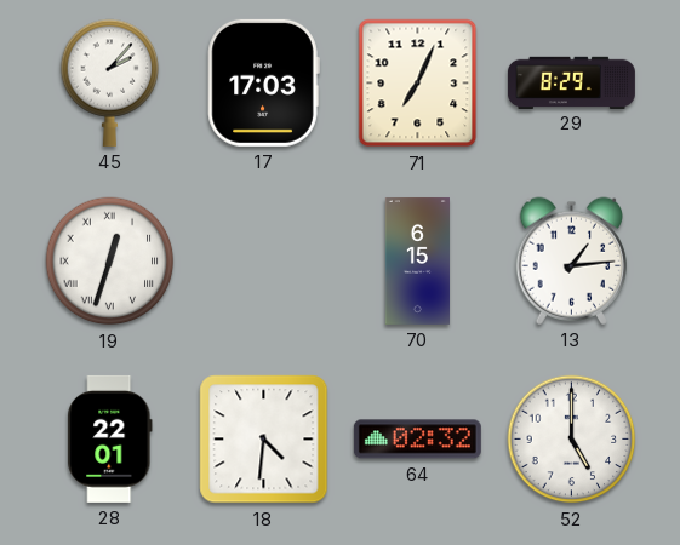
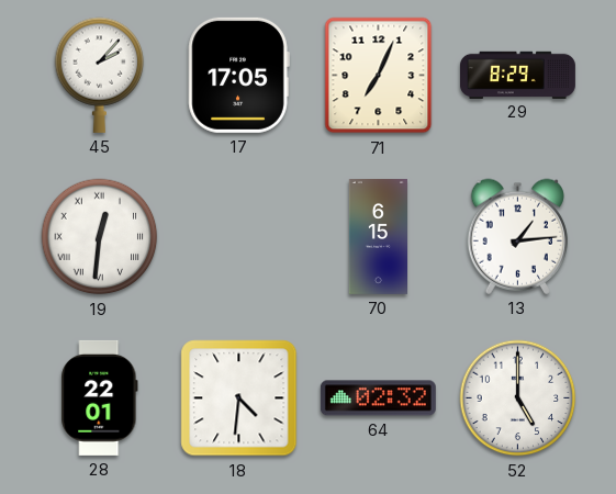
17: 17:03 -> 17:05 (238, 75)
19: 12:33 -> 12:31 (100, 237)
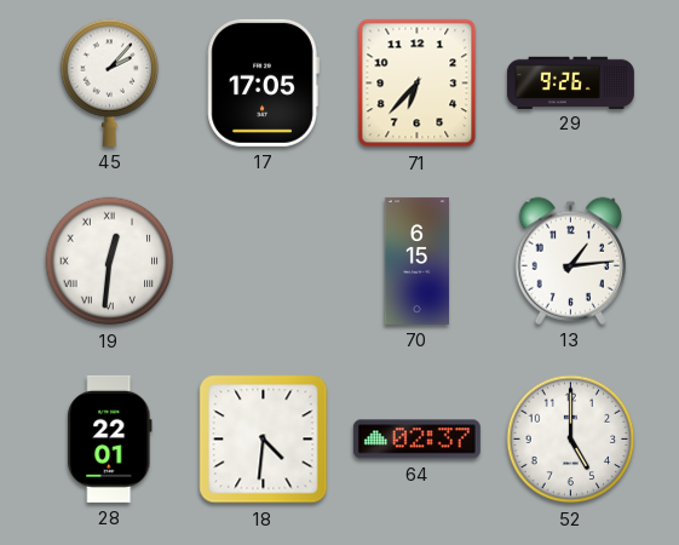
71: 7:04 -> 6:37 (418, 84)
29: 8:29 -> 9:26 (570, 82)
64: 02:32 -> 02:37 (416, 440)
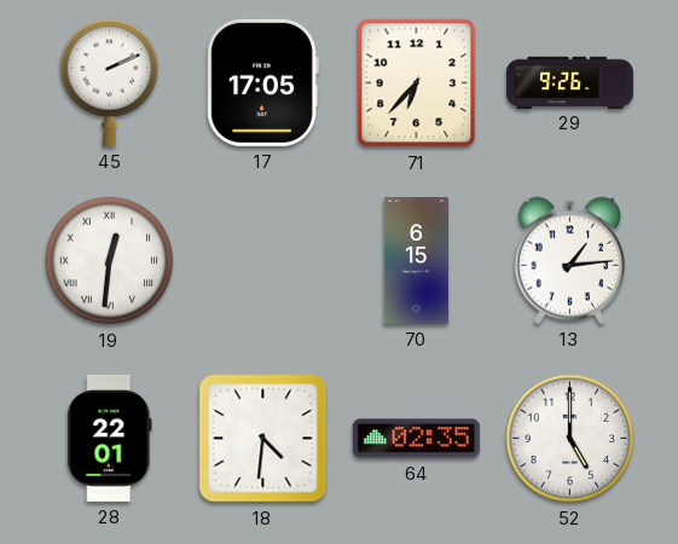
45: 2:07 -> 2:11 (110, 82)
64: 02:37 -> 02:35 (416, 439)
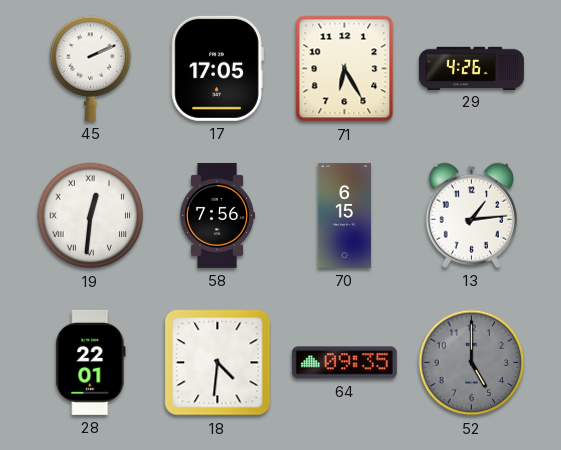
71: 6:37 -> 6:25 (345, 69)
29: 9:26 -> 4:26 (471, 68)
58: none -> 7:56 (217, 215)
64: 02:35 -> 09:35 (344, 363)
52 dial: white -> grey (472, 363)
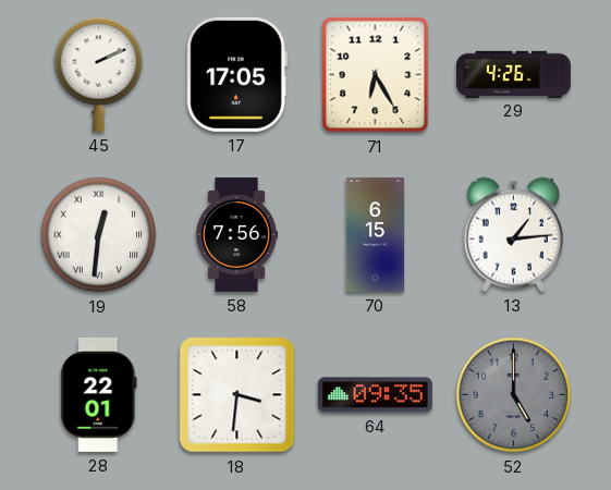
18: 4:31 -> 3:31 (237, 395)
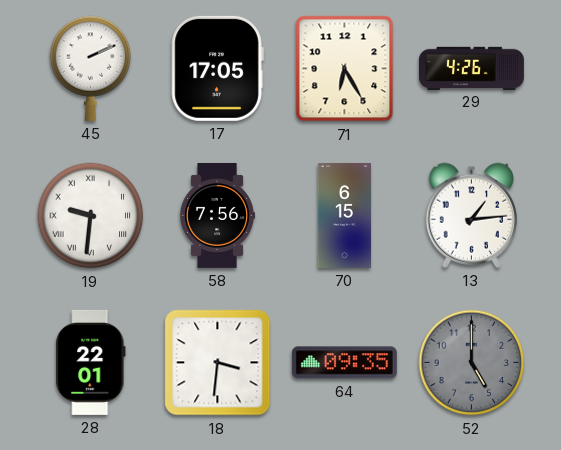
19: 12:31 -> 9:31 (91, 216)
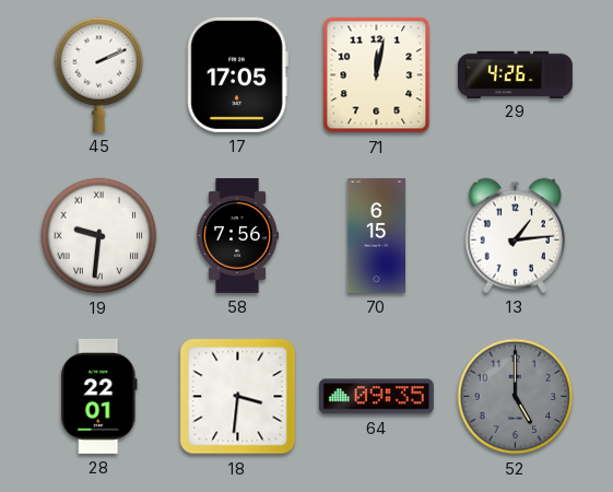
71: 6:25 -> 12:02 (377, 75)
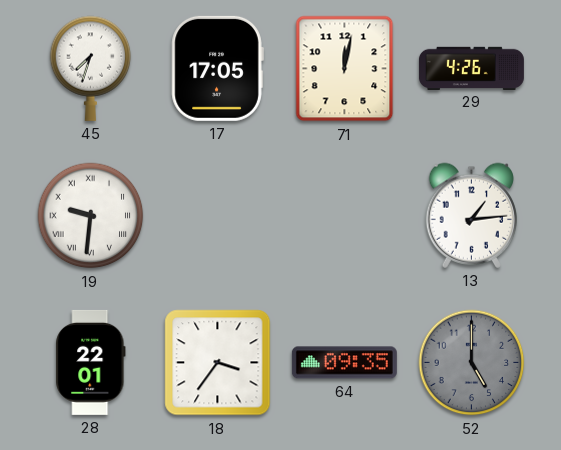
45: 2:11 -> 7:33 (91, 68)
58: 7:56 -> none (237, 235)
70: 6:15 -> none (376, 235)
18: 3:31 -> 3:36 (218, 363)
